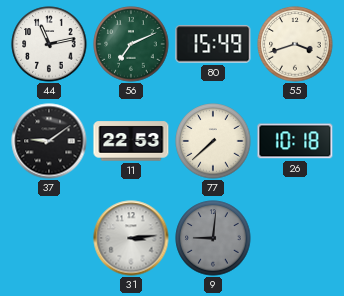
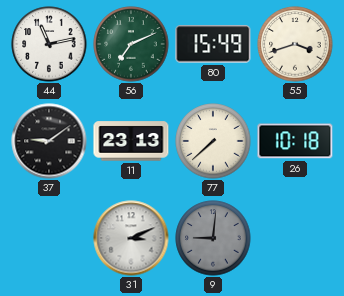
11: 22:53 -> 23:13 (131, 141)
31: 3:14 -> 3:11 (131, 238)
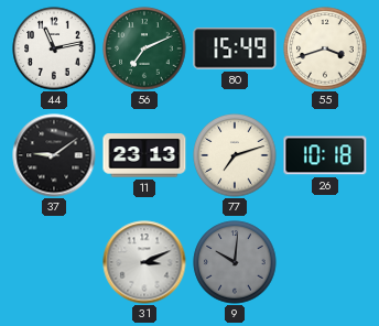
77: 7:38 -> 7:12 (235, 155)
9: 9:01 -> 10:01 (235, 262)
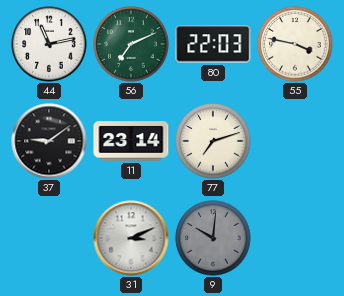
80: 15:49 -> 22:03 (213, 44)
55: 3:42 -> 3:47 (295, 44)
11: 23:13 -> 23:14 (131, 141)
26: 10:18 -> none (325, 155)
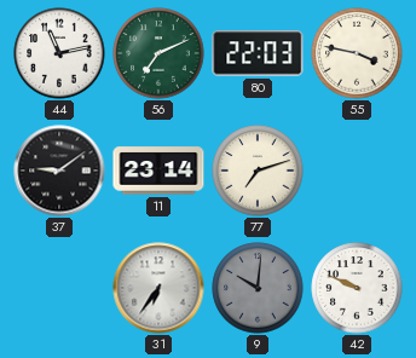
31: 3:11 -> 6:36 (158, 288)
42: none -> 9:49 (357, 288)
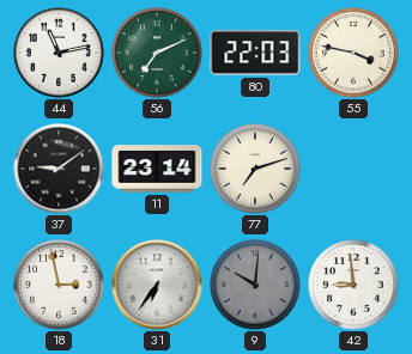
18: none -> 2:58 (59, 285)
42: 9:49 -> 8:59 (353, 285)
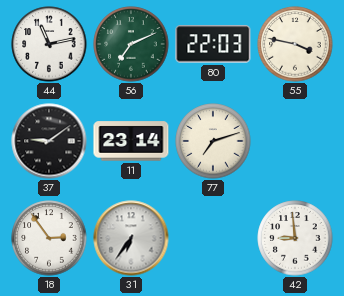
18: 2:58 -> 2:54 (49, 238)
9: 10:01 -> none (255, 285)
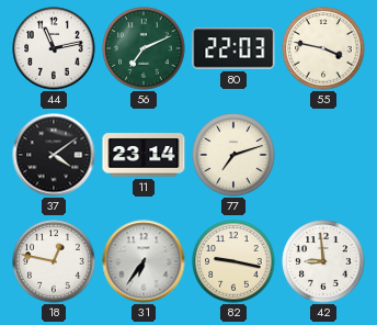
37: 9:09 -> 4:09 (54, 155)
18: 2:54 -> 12:47 (54, 261)
82: none -> 9:17 (233, 261)
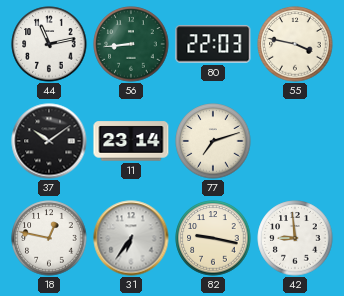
56: 7:11 -> 8:44 (131, 44)
37: 4:09 -> 10:09 (49, 141)
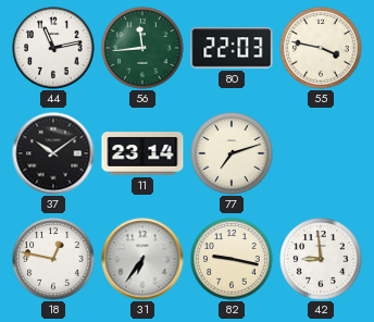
56: 8:44 -> 11:44 (142, 48)
